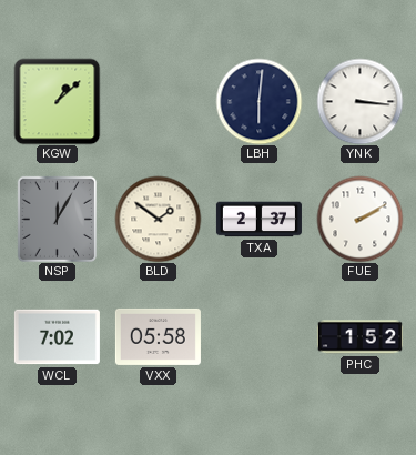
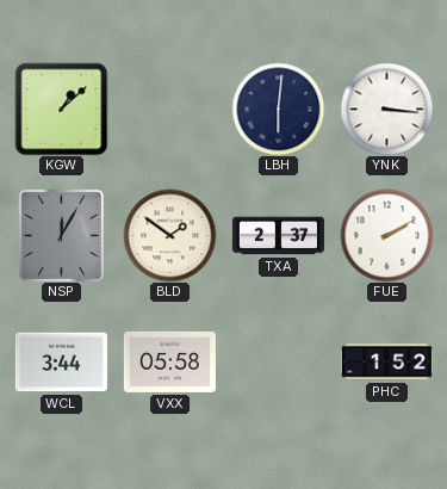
WCL: 7:02 -> 3:44 (61, 363)
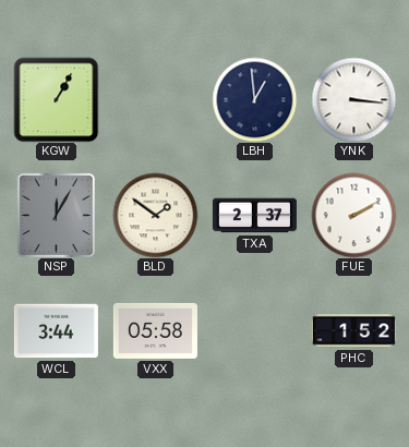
KGW: 1:08 -> 1:05 (56, 99)
LBH: 6:01 -> 12:59 (254, 99)
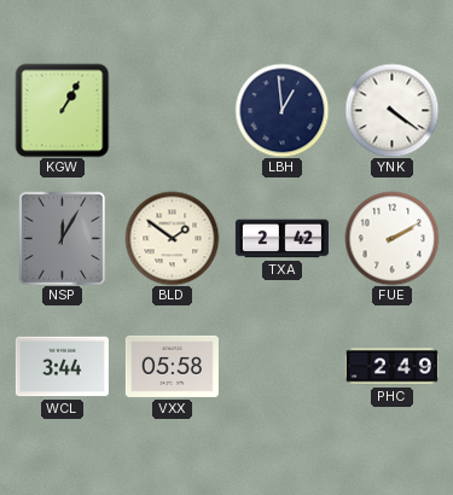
YNK: 3:16 -> 4:21 (391, 110)
TXA: 2:37 -> 2:42 (281, 239)
PHC: 1:52 -> 2:49 (391, 367)
